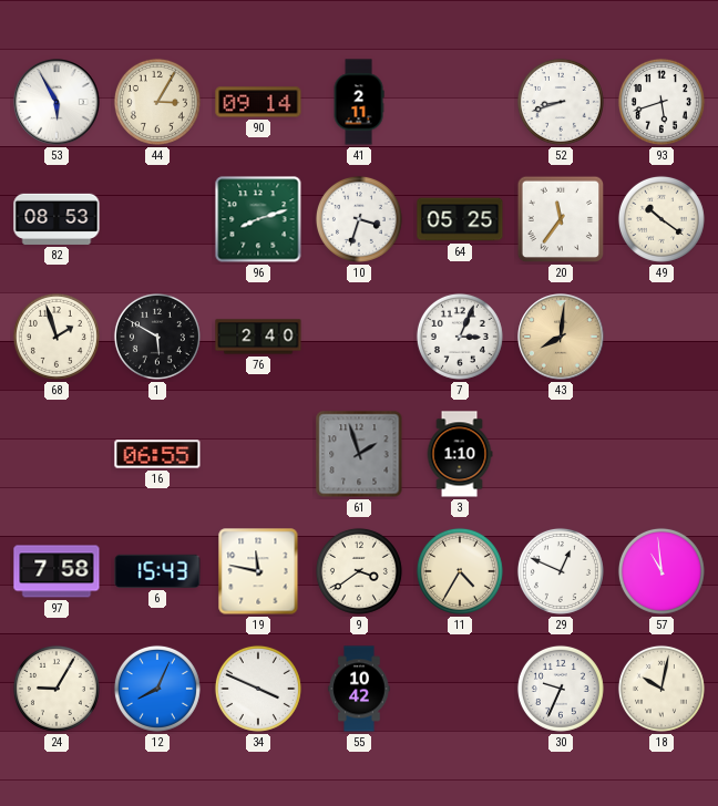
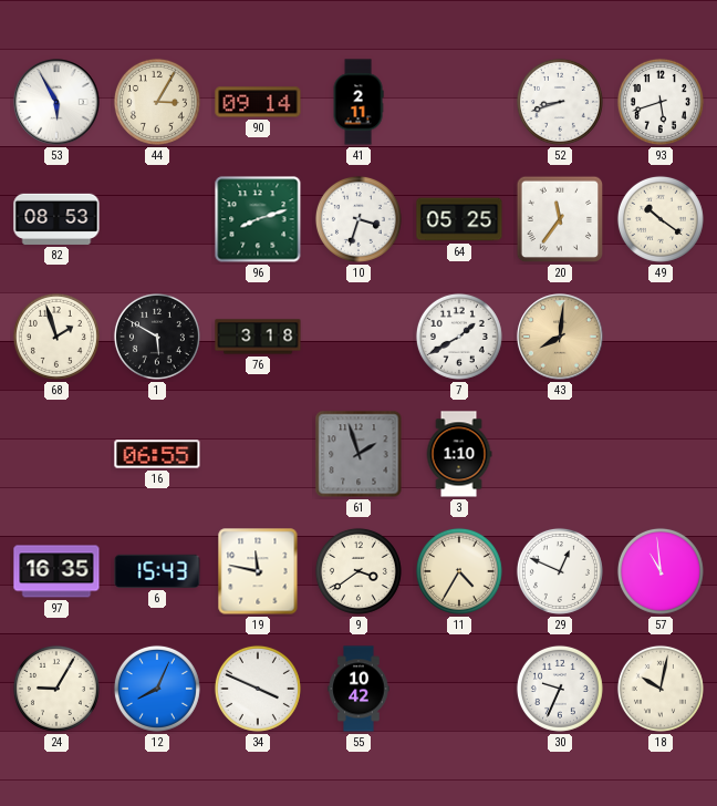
76: 2:40 -> 3:18 (258, 337)
7: 3:04 -> 1:40 (459, 337)
97: 7:58 -> 16:35 (56, 571)
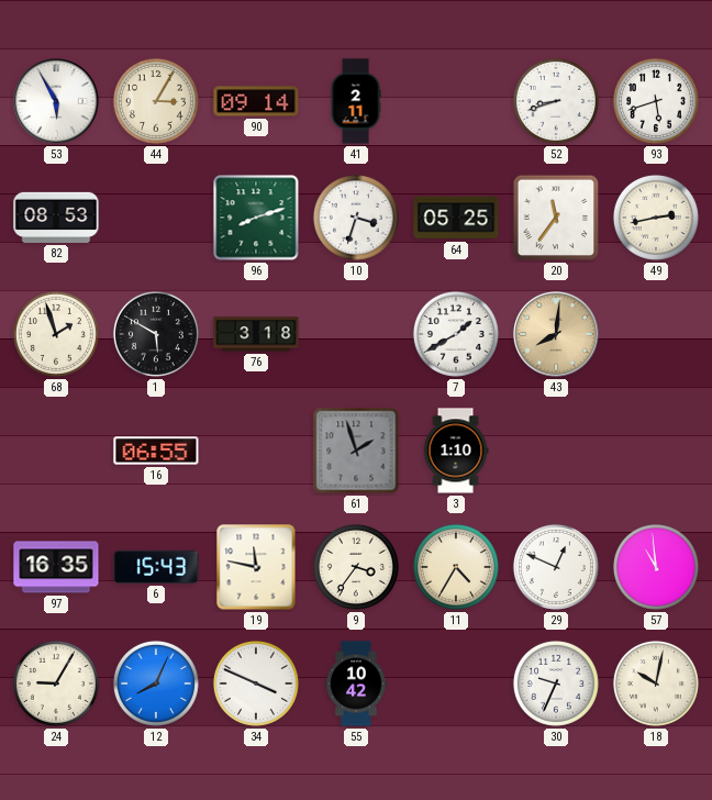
49: 10:21 -> 2:43 (656, 218)
9: 3:39 -> 3:36 (356, 567)
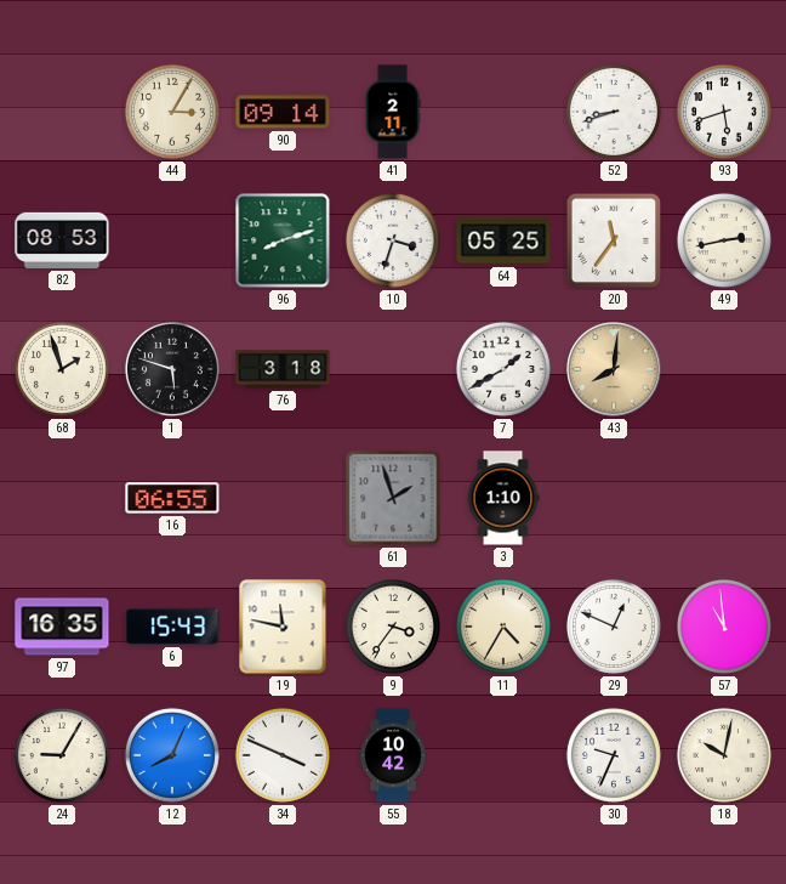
53: 5:55 -> none (56, 101)
1: 5:50 -> 5:48 (172, 369)
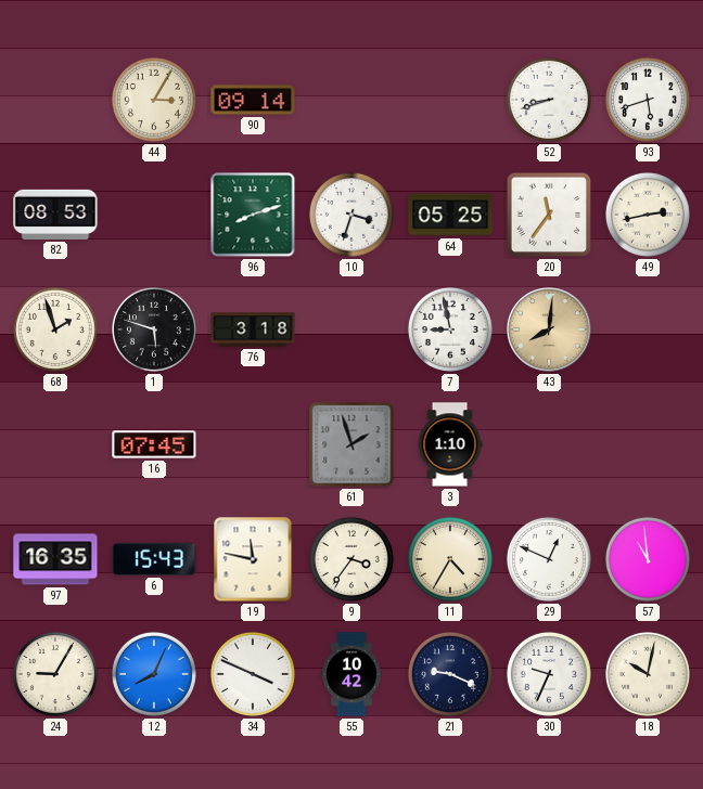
41: 2:11 -> none (393, 112)
7: 1:40 -> 8:58 (450, 329)
16: 06:55 -> 07:45 (154, 444)
21: none -> 9:19 (450, 674)
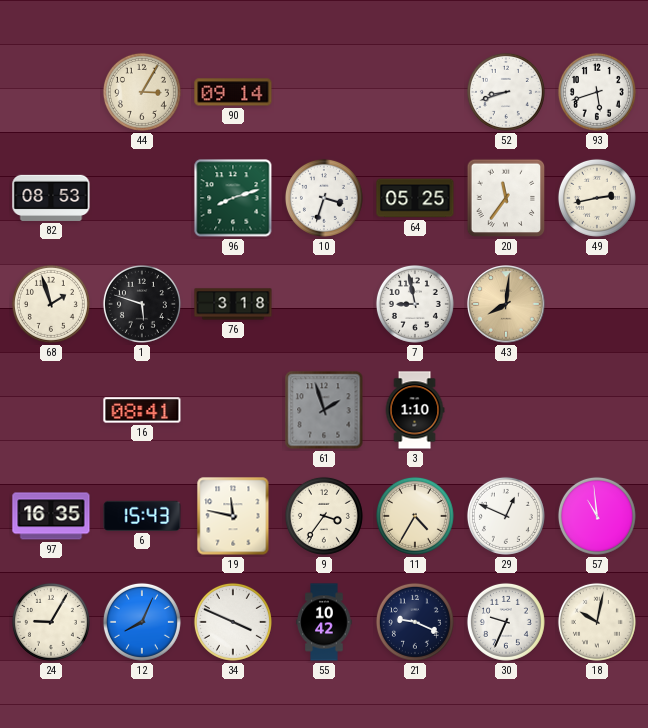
16: 07:45 -> 08:41 (142, 410)
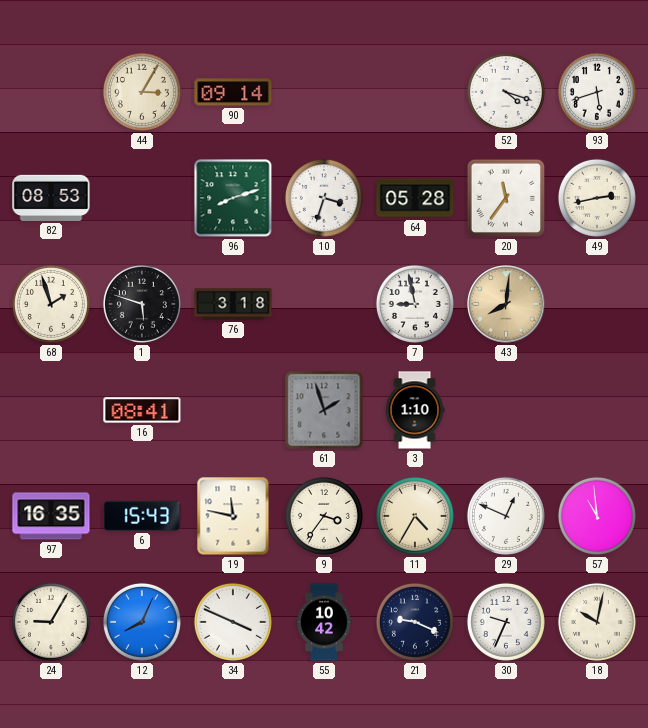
52: 8:42 -> 4:18 (506, 92)
64: 05:25 -> 05:28 (415, 198)
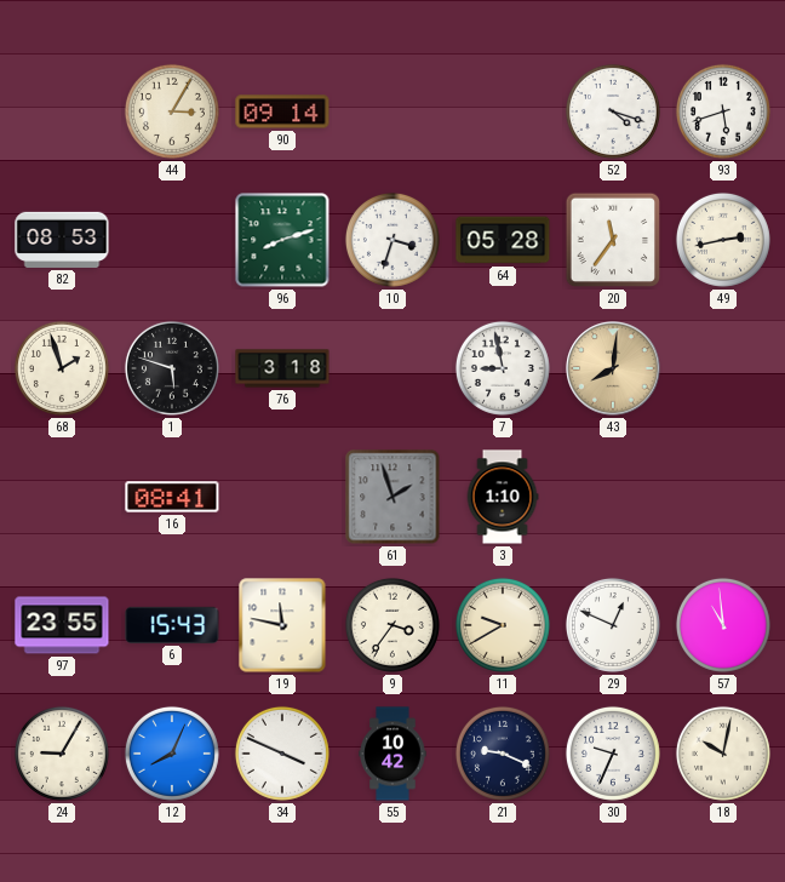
97: 16:35 -> 23:55 (62, 625)
11: 4:35 -> 9:40 (503, 625)
